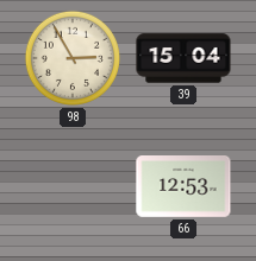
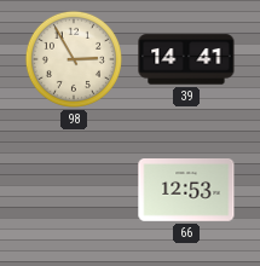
39: 15:04 -> 14:41 (186, 59)
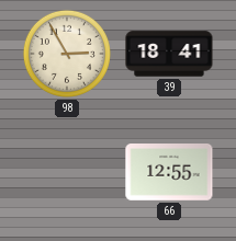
39: 14:41 -> 18:41 (169, 54)
66: 12:53 -> 12:55 (169, 173)
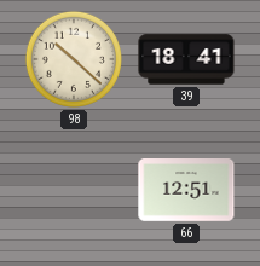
98: 2:55 -> 10:22 (74, 59)
66: 12:55 -> 12:51 (186, 191)
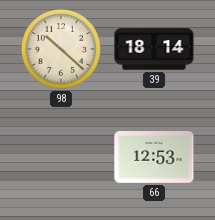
39: 18:41 -> 18:14 (154, 49)
66: 12:51 -> 12:53 (154, 158)
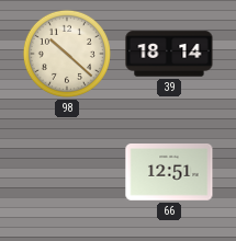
66: 12:53 -> 12:51 (169, 173)
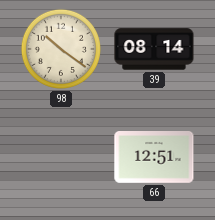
98: 10:22 -> 10:21 (61, 49)
39: 18:14 -> 08:14 (154, 49)
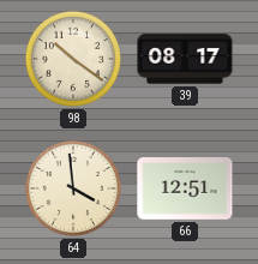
39: 08:14 -> 08:17 (185, 59)
64: none -> 3:59 (73, 188)
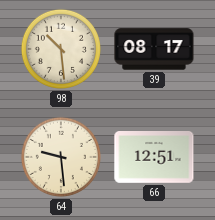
98: 10:21 -> 10:29 (61, 49)
64: 3:59 -> 9:29 (61, 157)
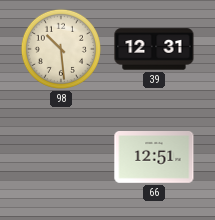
39: 08:17 -> 12:31 (154, 49)
64: 9:29 -> none (61, 157)
